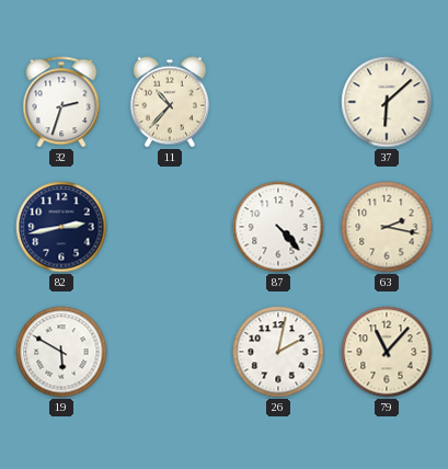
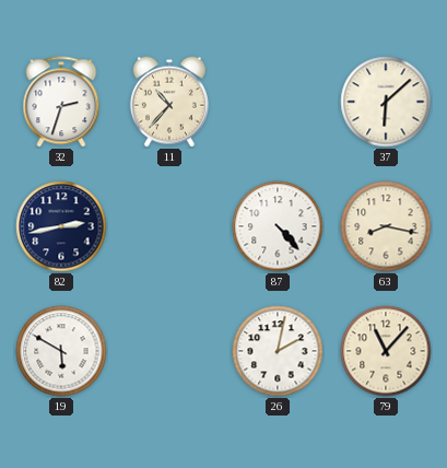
63: 2:17 -> 8:17 (386, 226)
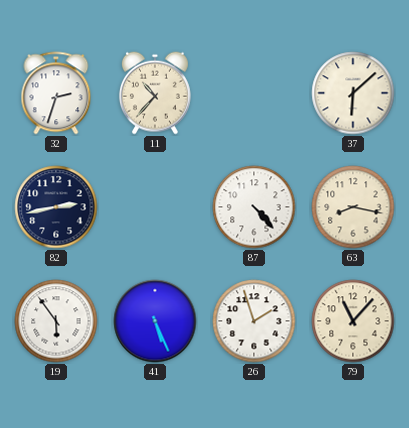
19: 5:50 -> 5:54 (56, 321)
41: none -> 5:26 (155, 321)
26: 2:02 -> 1:57 (254, 321)
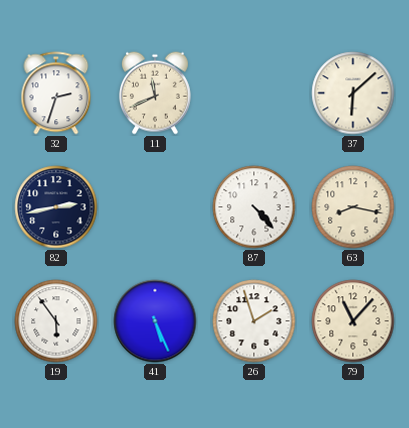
11: 10:37 -> 11:41 (155, 93)
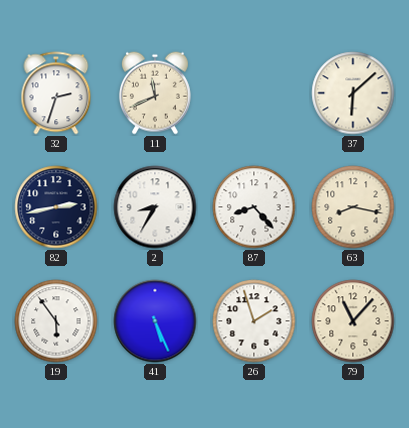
2: none -> 8:35 (155, 207)
87: 4:23 -> 8:23 (254, 207)
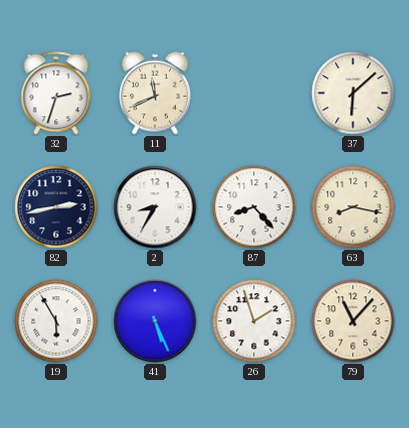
19: 5:54 -> 5:55 (56, 321)
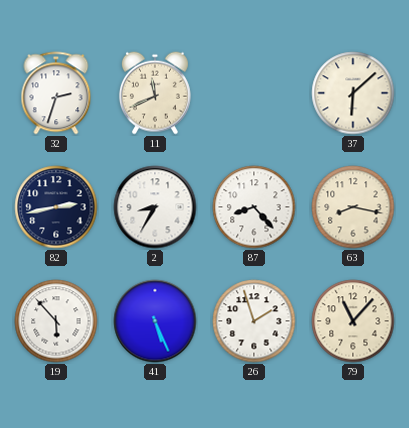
19: 5:55 -> 5:53 (56, 321)
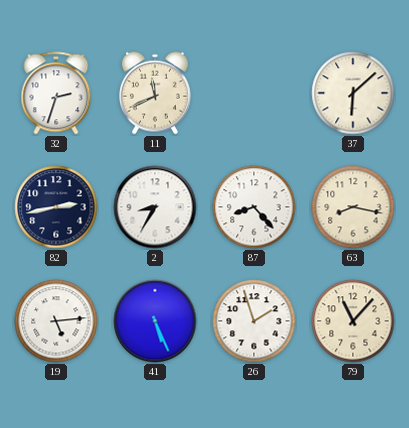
19: 5:53 -> 5:14 (56, 321)
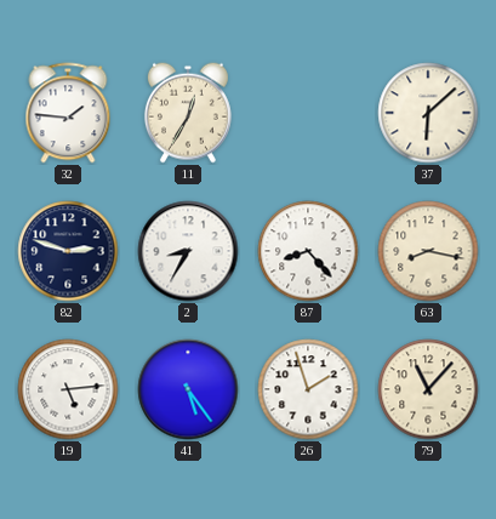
32: 2:33 -> 1:46 (68, 113)
11: 11:41 -> 12:35 (188, 113)
82: 2:43 -> 2:48 (68, 251)
41: 5:26 -> 5:24 (188, 389)
